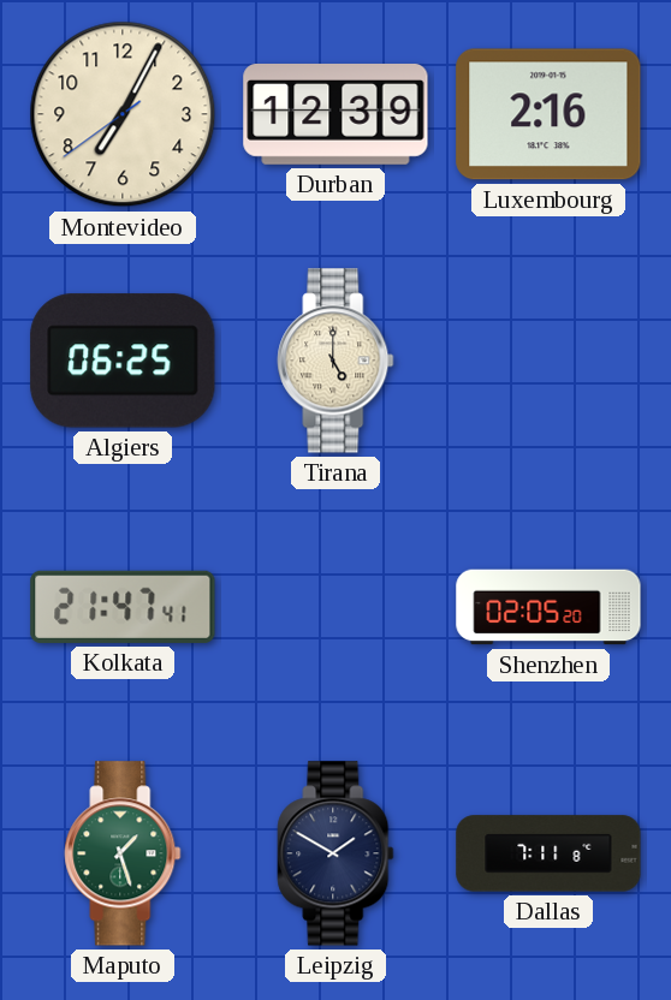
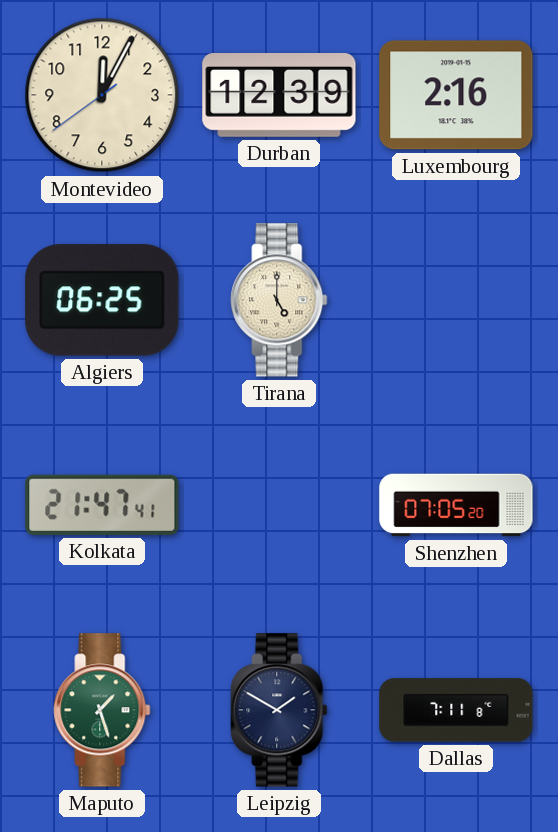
Montevideo: 7:04 -> 12:04 (102, 95)
Shenzhen: 02:05 -> 07:05 (456, 505)
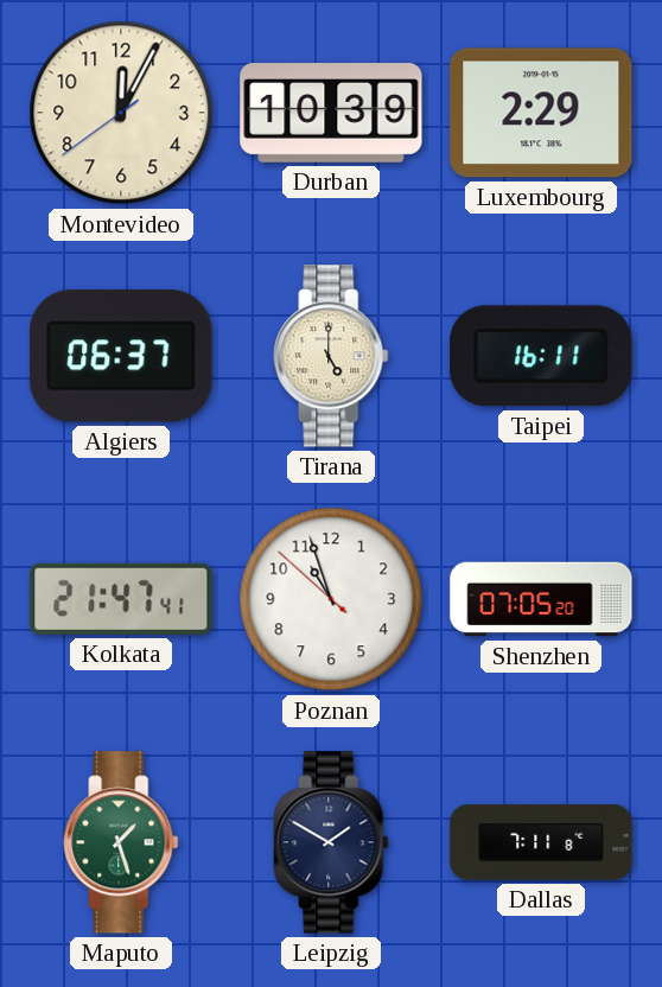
Durban: 12:39 -> 10:39 (331, 114)
Luxembourg: 2:16 -> 2:29 (541, 113)
Algiers: 06:25 -> 06:37 (121, 356)
Taipei: none -> 16:11 (541, 356)
Poznan: none -> 10:56 (331, 599)
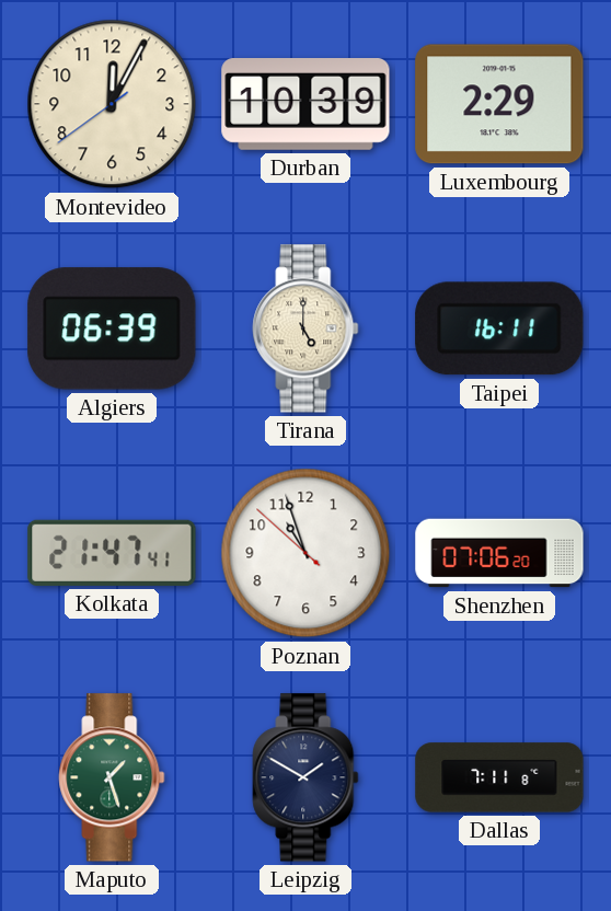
Algiers: 06:37 -> 06:39 (112, 328)
Shenzhen: 07:05 -> 07:06 (499, 553)
